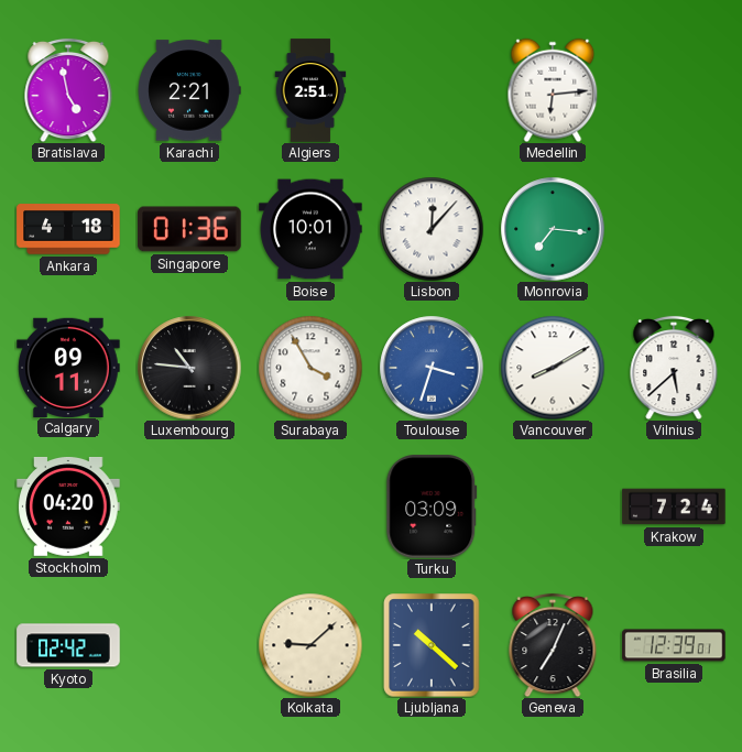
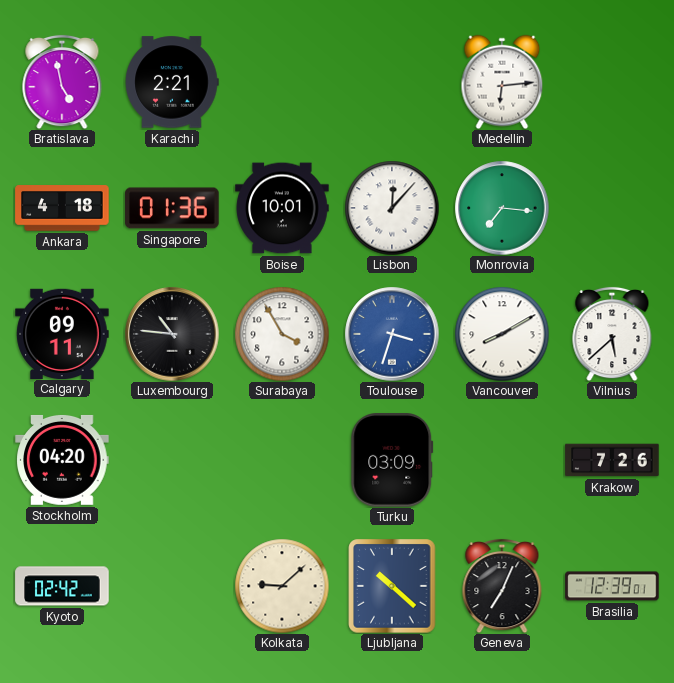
Algiers: 2:51 -> none (310, 90)
Krakow: 7:24 -> 7:26 (612, 460)
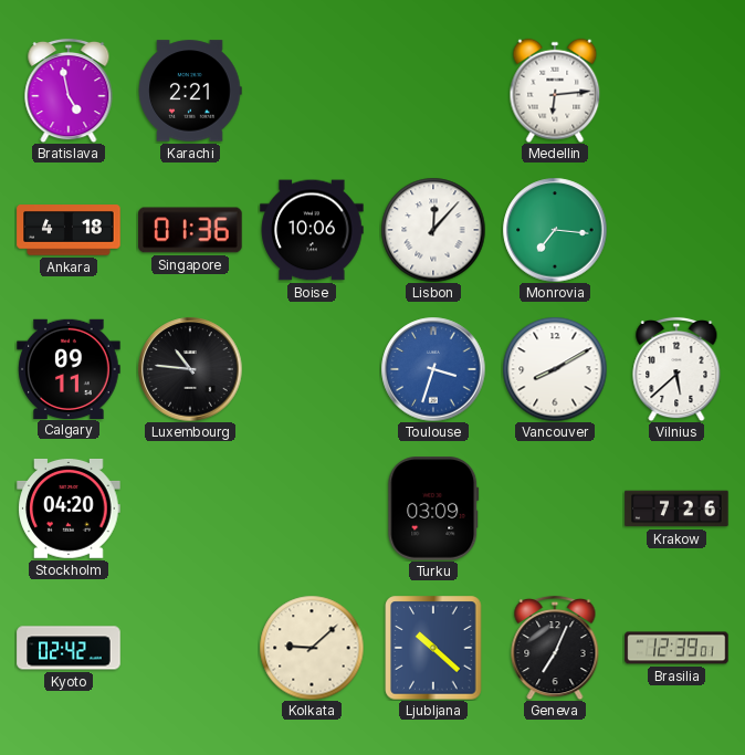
Boise: 10:01 -> 10:06 (312, 230)
Surabaya: 3:55 -> none (282, 334)
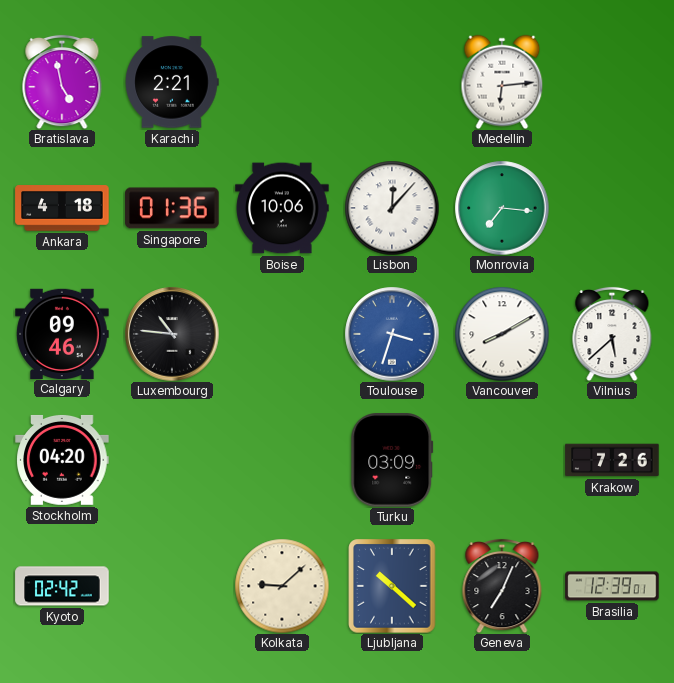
Calgary: 09:11 -> 09:46 (62, 333)
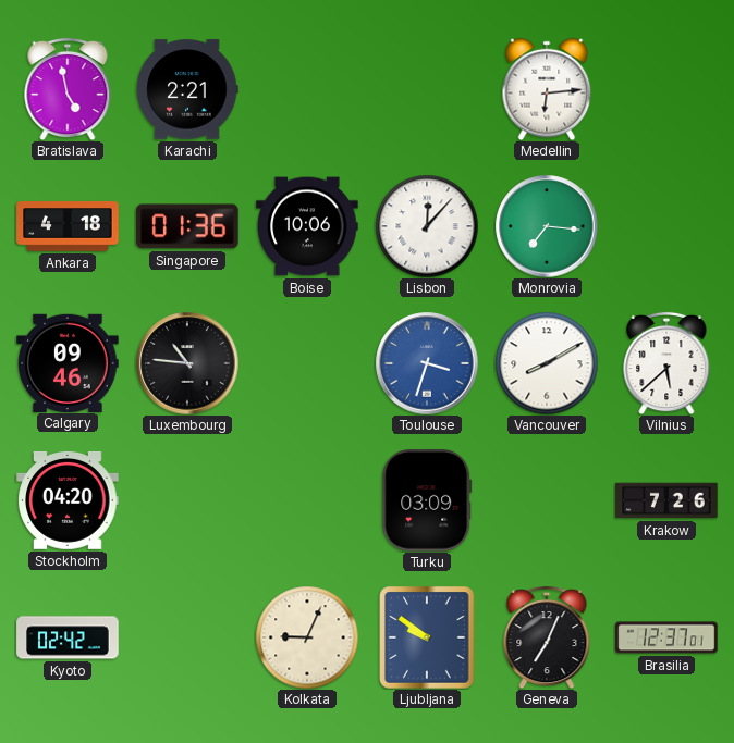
Kolkata: 9:08 -> 9:04 (307, 637)
Ljubljana: 10:22 -> 9:51 (427, 637)
Brasilia: 12:39 -> 12:37 (666, 637)
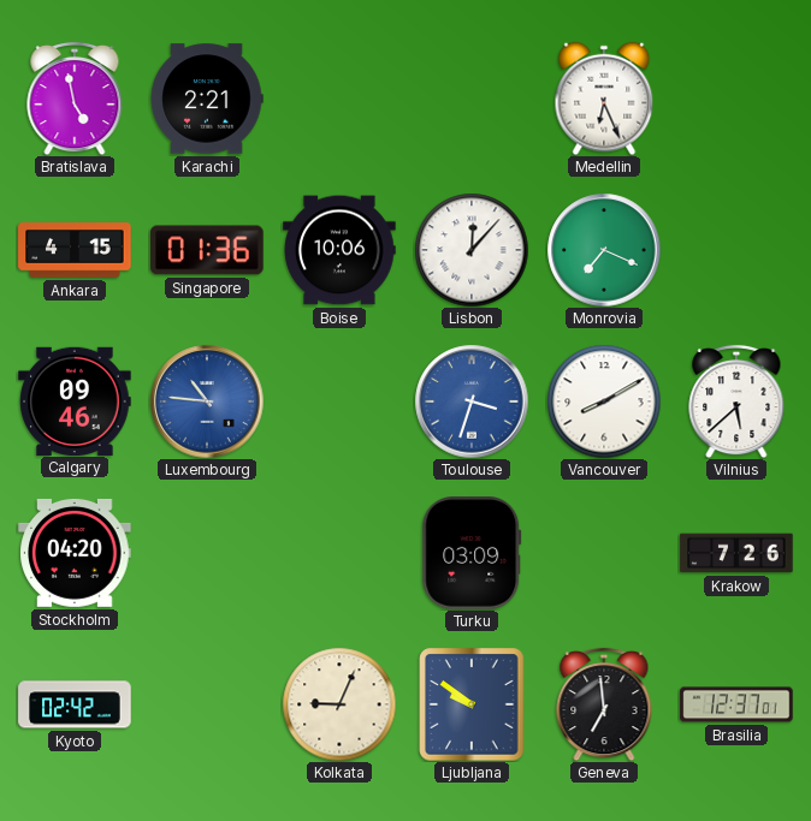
Medellin: 6:14 -> 6:26 (604, 99)
Ankara: 4:18 -> 4:15 (75, 250)
Monrovia: 7:16 -> 7:19 (604, 250)
Luxembourg dial: black -> blue (207, 401)
Geneva: 7:04 -> 6:59 (604, 704)
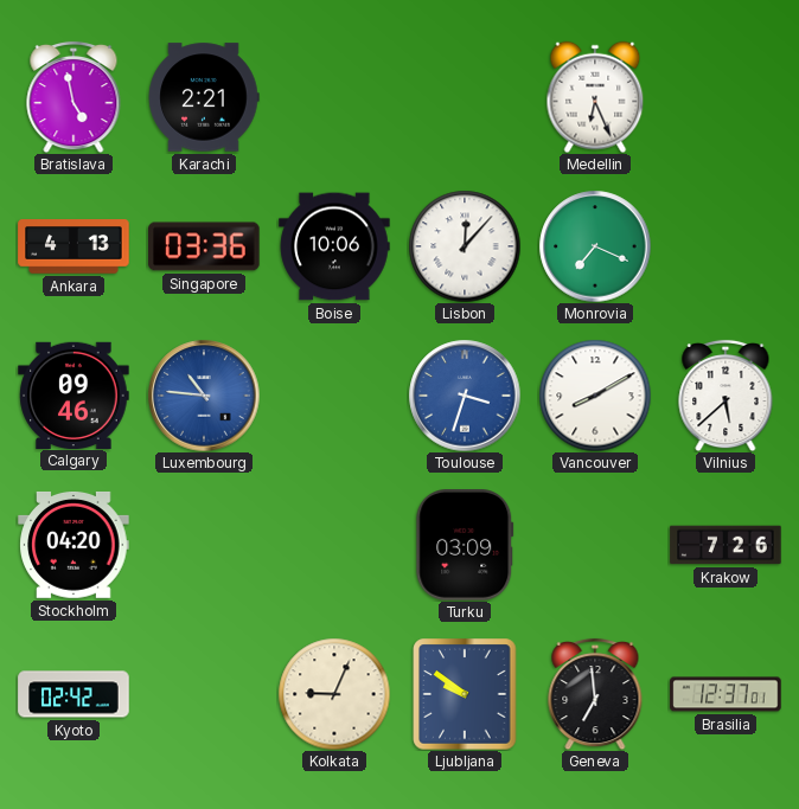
Ankara: 4:15 -> 4:13 (73, 246)
Singapore: 01:36 -> 03:36 (204, 246)
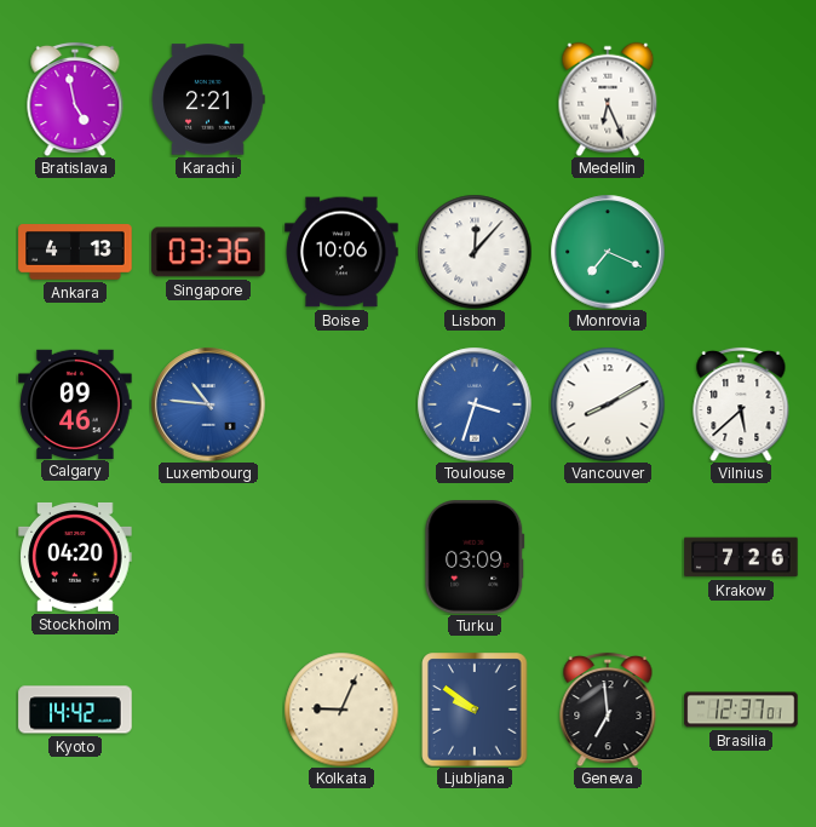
Kyoto: 02:42 -> 14:42 (75, 710)
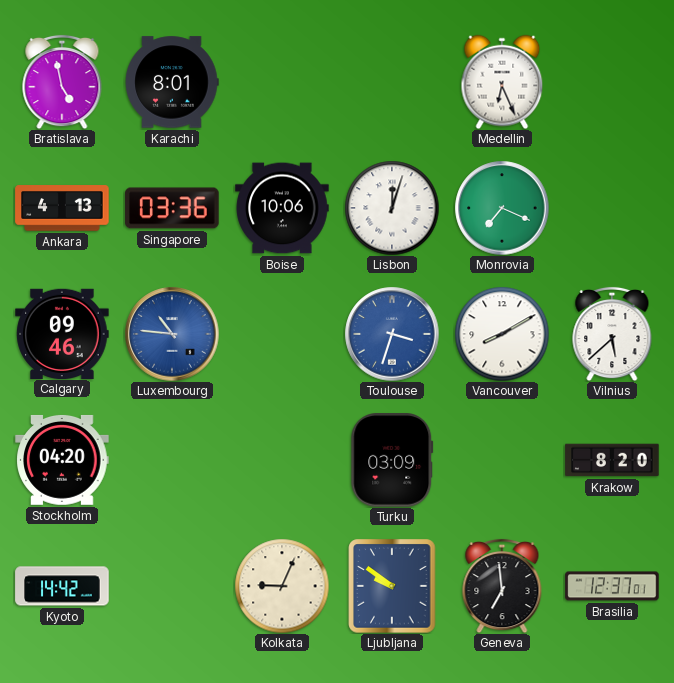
Karachi: 2:21 -> 8:01 (172, 82)
Lisbon: 12:07 -> 12:03 (392, 208)
Krakow: 7:26 -> 8:20 (612, 460)
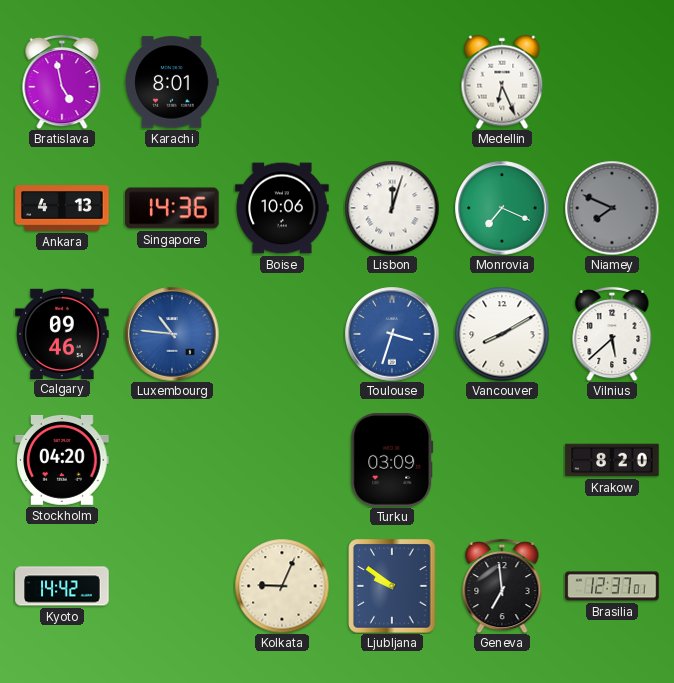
Singapore: 03:36 -> 14:36 (172, 208)
Niamey: none -> 7:49 (612, 208)
